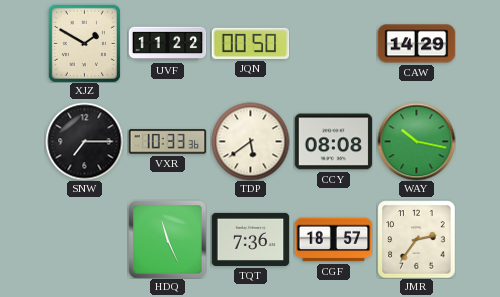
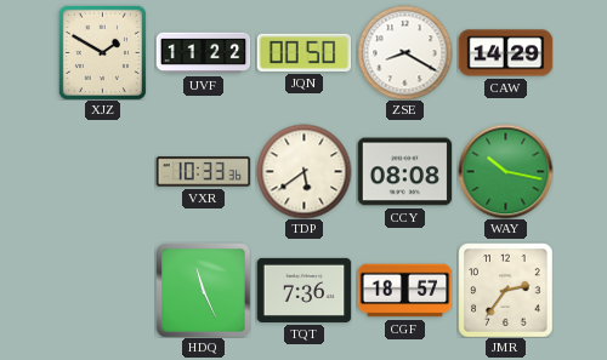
ZSE: none -> 8:20 (404, 52)
SNW: 7:15 -> none (84, 141)
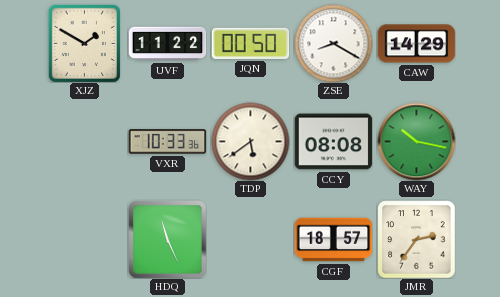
TQT: 7:36 -> none (303, 290)
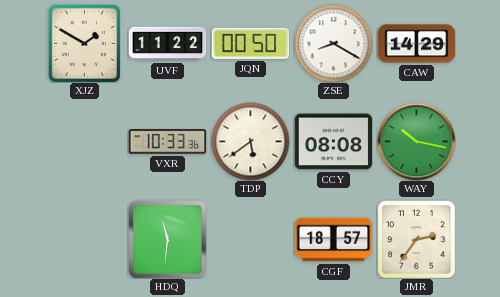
HDQ: 11:26 -> 11:31 (167, 239)
